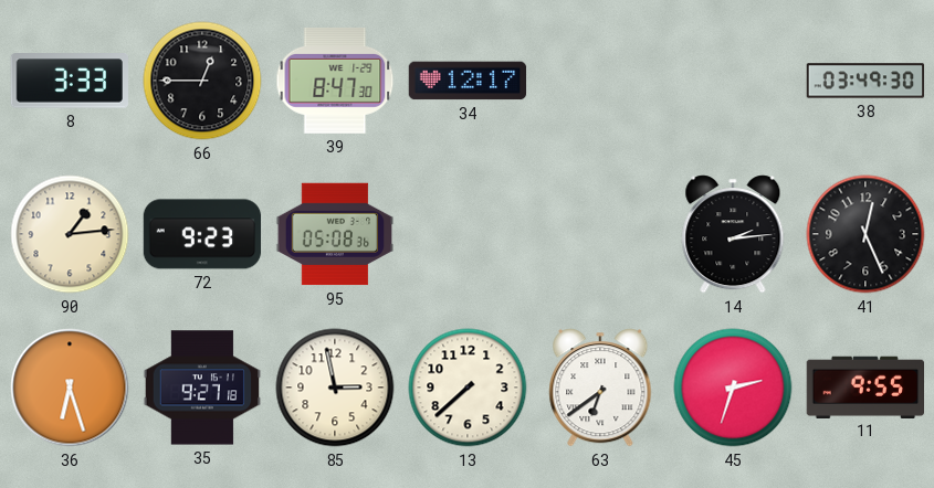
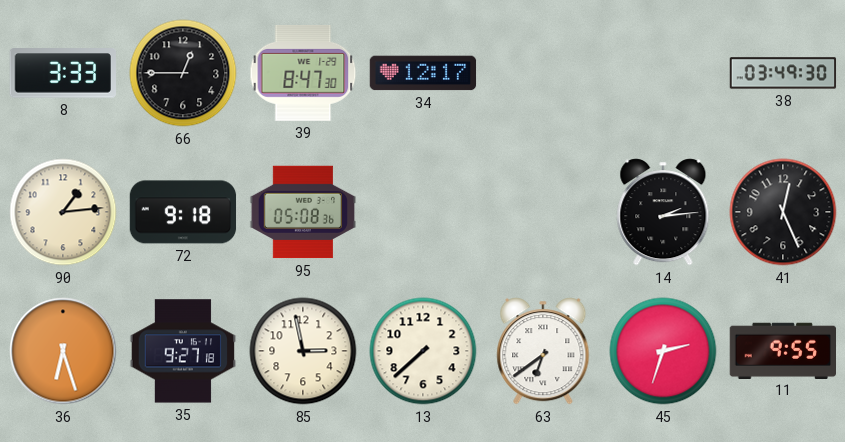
72: 9:23 -> 9:18 (183, 212)
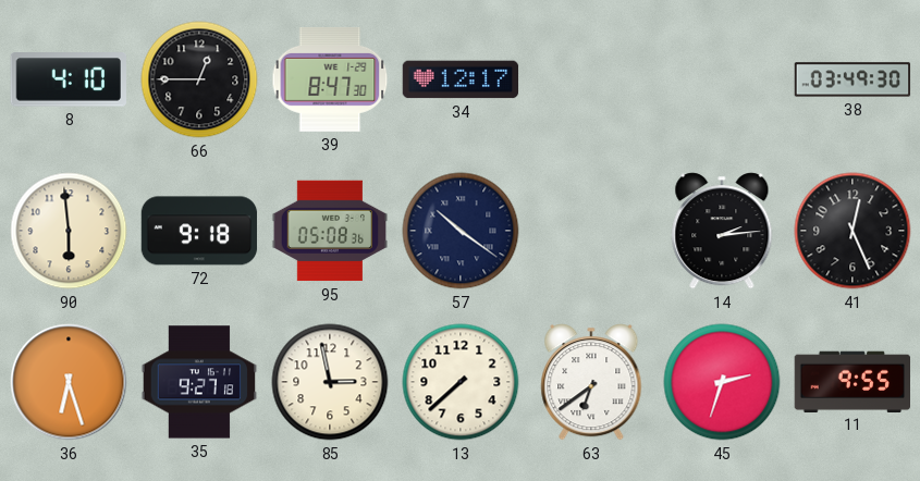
8: 3:33 -> 4:10 (68, 79)
90: 1:14 -> 5:59 (69, 231)
57: none -> 10:21 (461, 231)
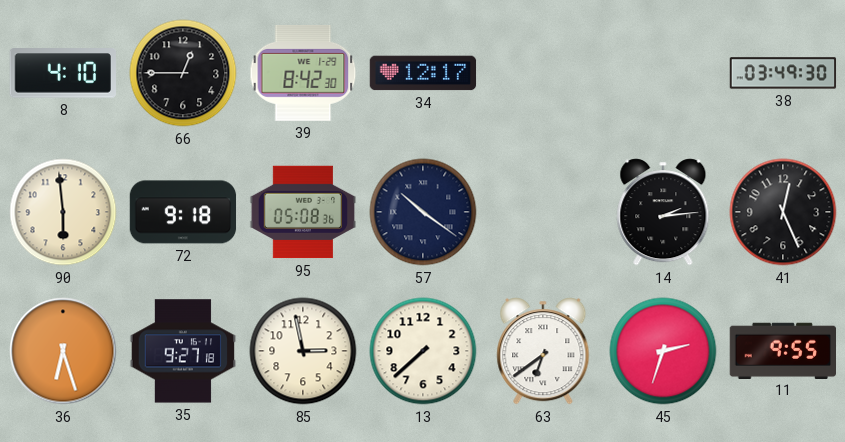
39: 8:47 -> 8:42 (303, 73)
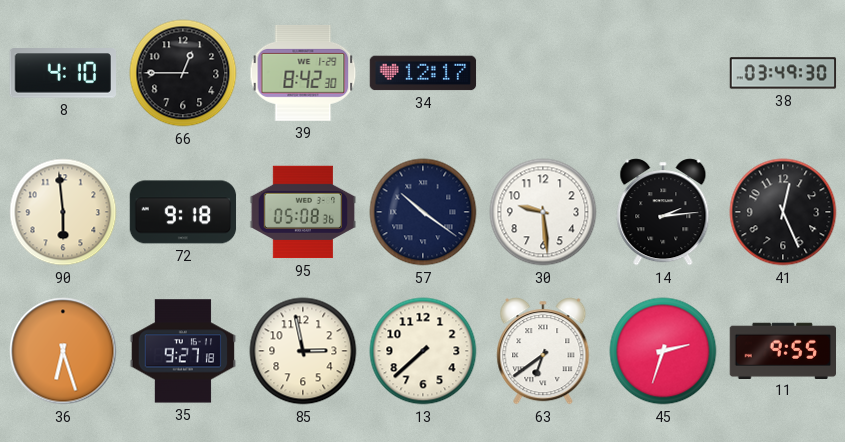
30: none -> 9:29 (543, 212)
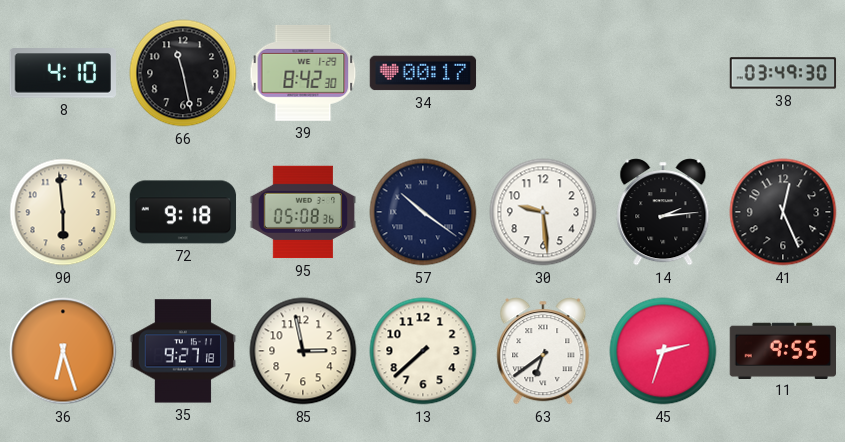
66: 12:45 -> 11:28 (183, 73)
34: 12:17 -> 00:17 (423, 73)
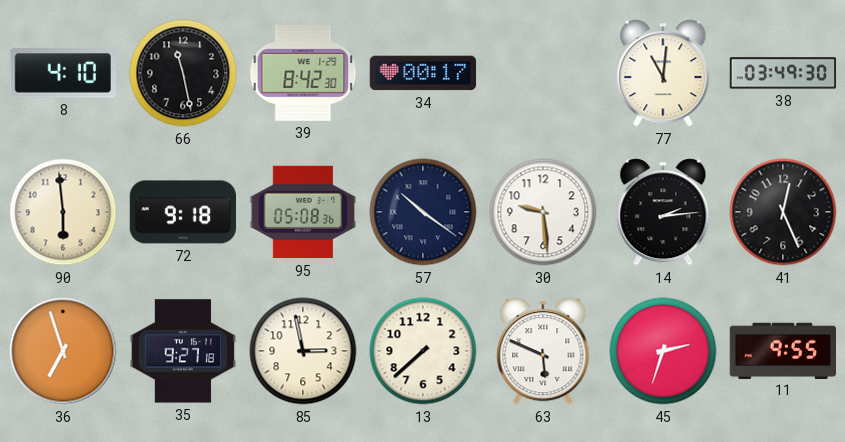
77: none -> 11:01 (663, 73)
36: 6:27 -> 6:57 (63, 351)
63: 6:39 -> 5:49 (543, 351)
